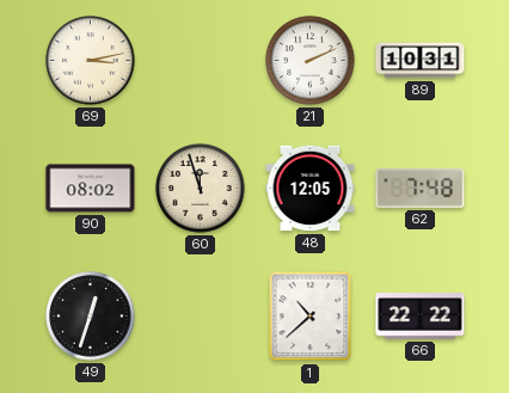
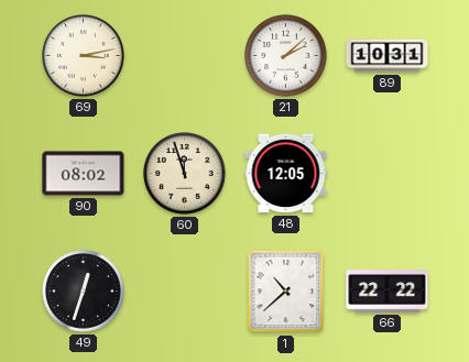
21: 2:11 -> 2:08 (286, 56)
62: 7:48 -> none (421, 189)
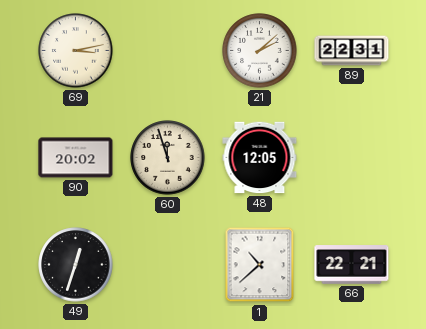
89: 10:31 -> 22:31 (352, 51)
90: 08:02 -> 20:02 (76, 158)
66: 22:22 -> 22:21 (352, 265)
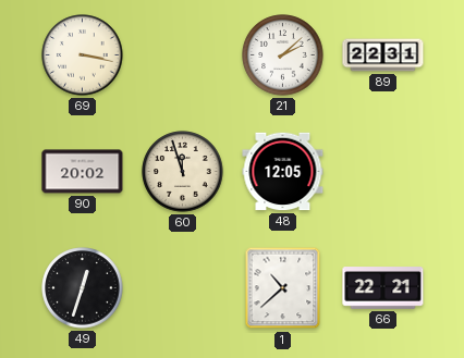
69: 3:13 -> 3:17 (83, 55)
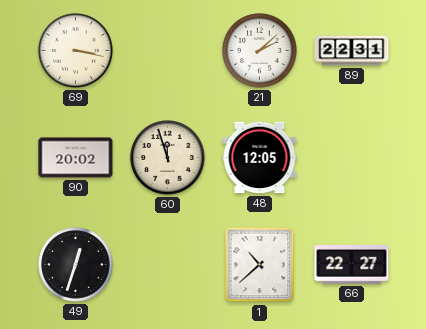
66: 22:21 -> 22:27 (352, 265)
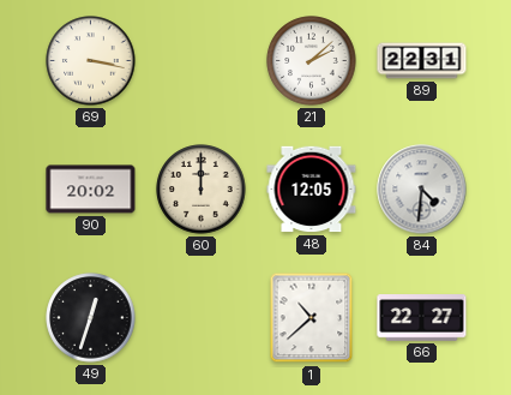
60: 11:57 -> 12:00 (202, 190)
84: none -> 4:31 (422, 190)
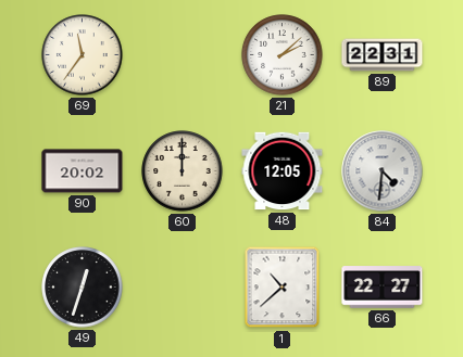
69: 3:17 -> 11:36 (83, 55)
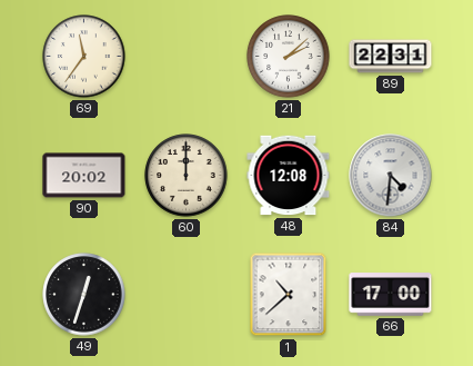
48: 12:05 -> 12:08 (289, 176)
66: 22:27 -> 17:00 (391, 295)
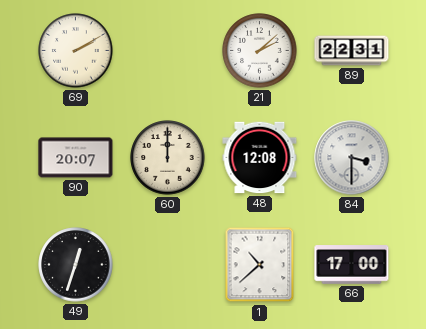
69: 11:36 -> 2:10 (76, 51)
90: 20:02 -> 20:07 (76, 158)
84: 4:31 -> 3:30 (352, 158)
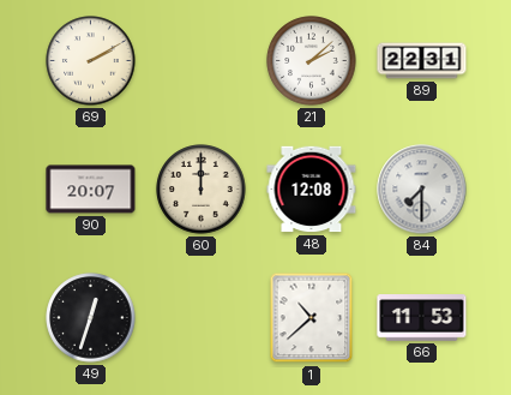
84: 3:30 -> 7:30 (422, 190)
66: 17:00 -> 11:53 (422, 318)
